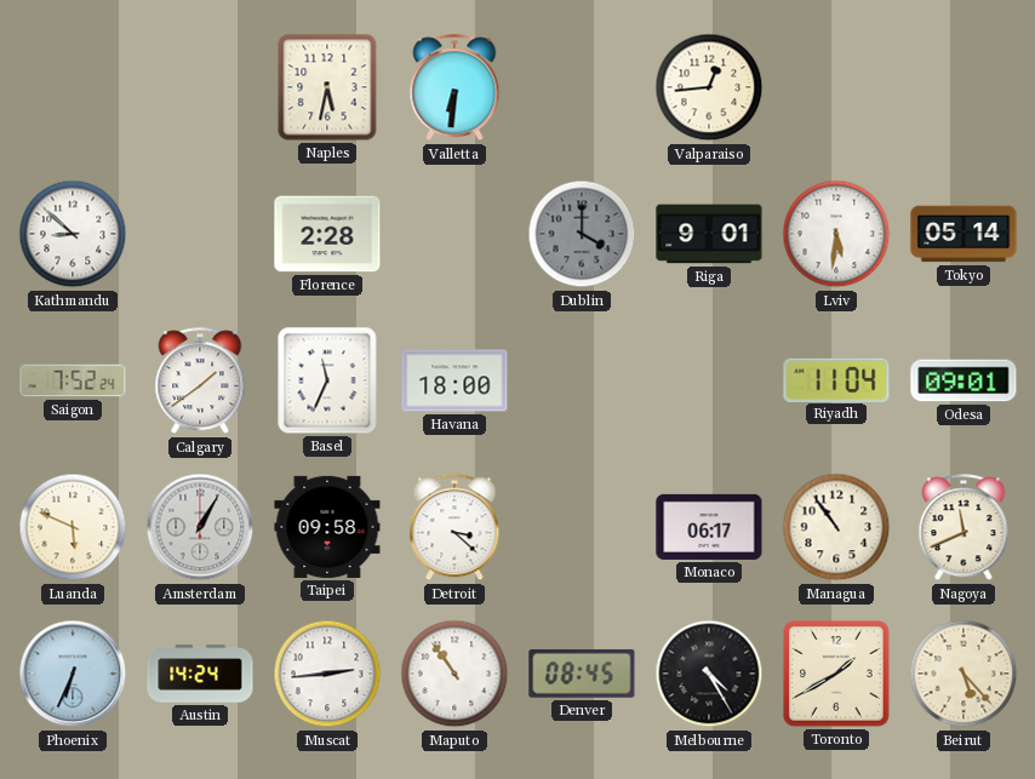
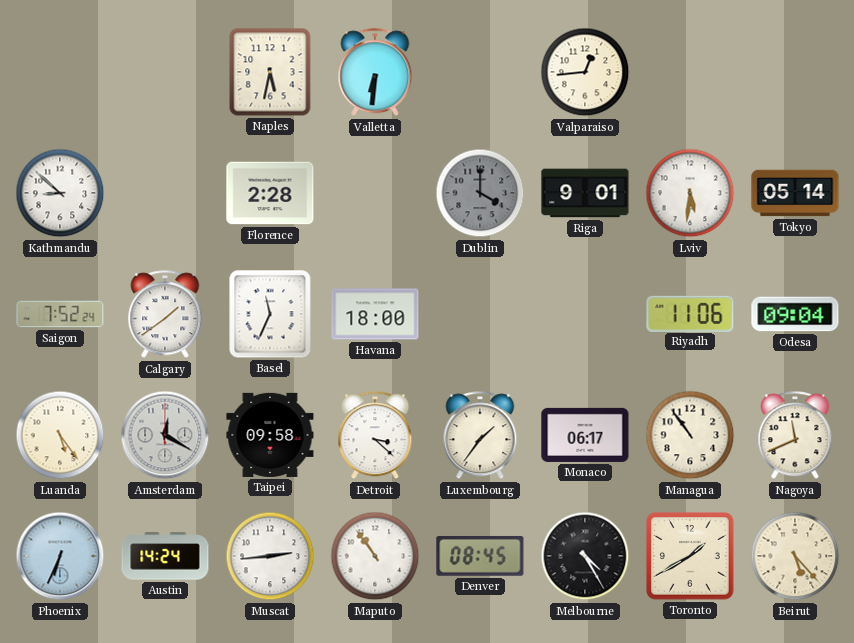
Riyadh: 11:04 -> 11:06 (690, 313)
Odesa: 09:01 -> 09:04 (795, 314)
Luanda: 5:49 -> 5:24 (60, 435)
Amsterdam: 1:05 -> 12:20 (165, 435)
Luxembourg: none -> 1:36 (480, 436)
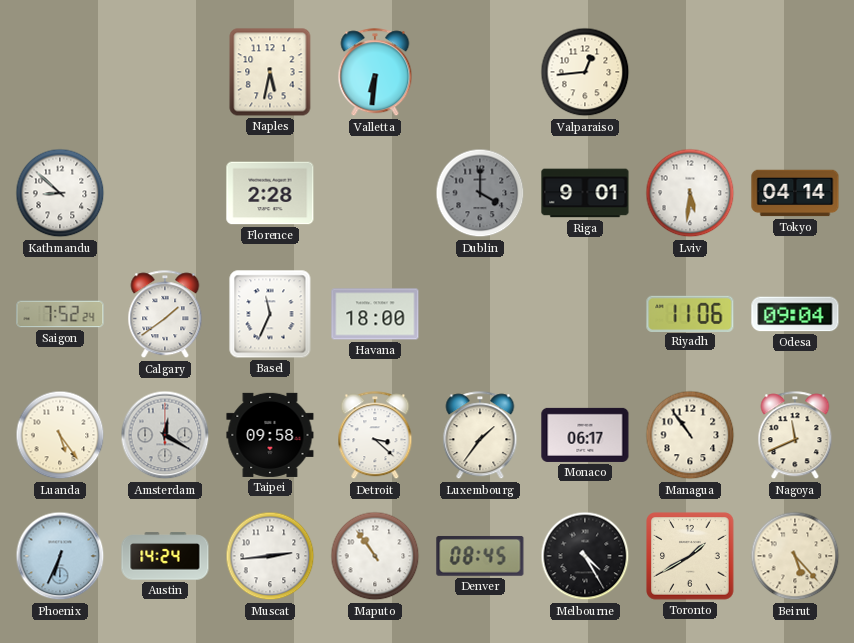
Tokyo: 05:14 -> 04:14 (795, 193)
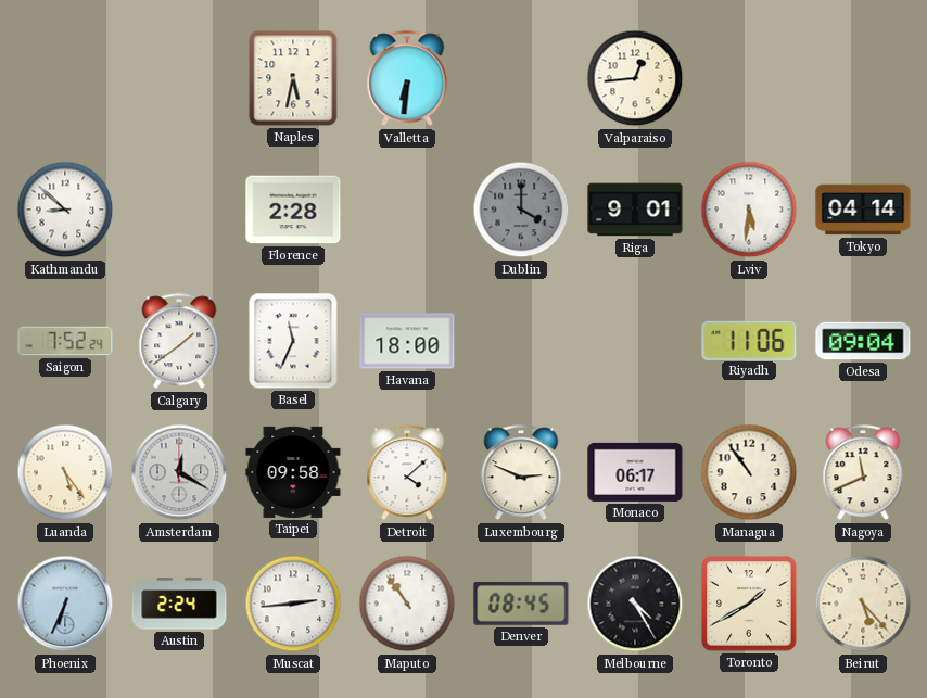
Detroit: 3:22 -> 4:08 (407, 473)
Luxembourg: 1:36 -> 2:49 (521, 473)
Austin: 14:24 -> 2:24 (179, 604)
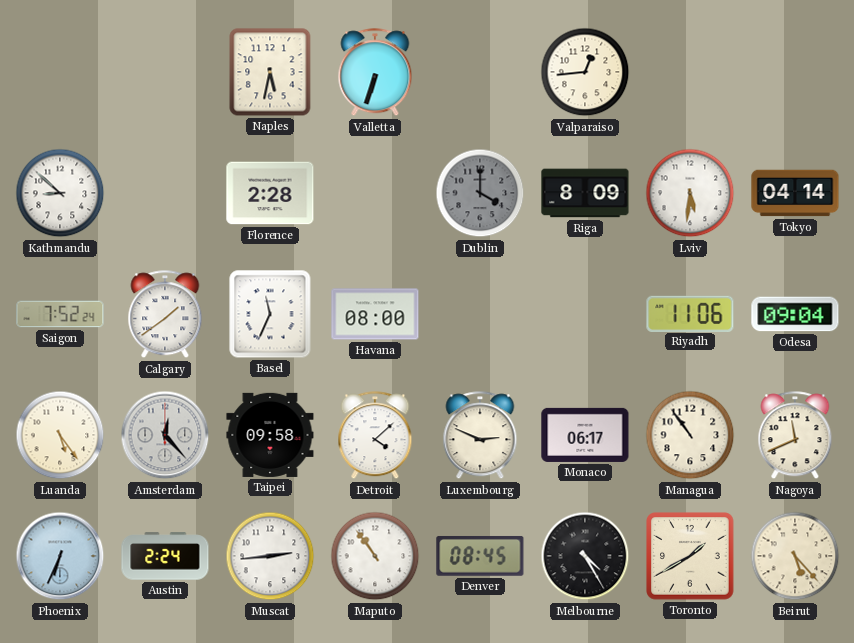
Valletta: 6:31 -> 6:33 (375, 73)
Riga: 9:01 -> 8:09 (585, 193)
Havana: 18:00 -> 08:00 (375, 314)
Amsterdam: 12:20 -> 12:23 (165, 435)
